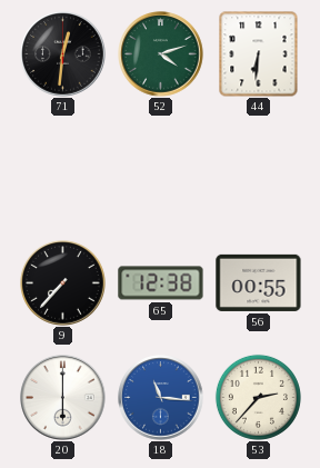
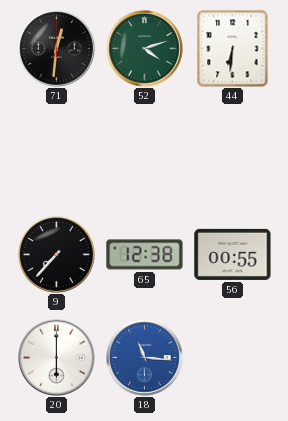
53: 2:37 -> none (258, 397)
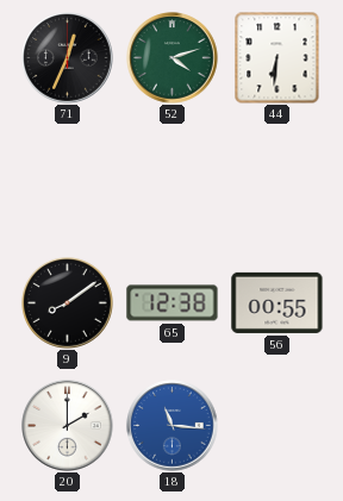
71: 12:31 -> 12:34 (68, 58)
9: 7:37 -> 8:09 (68, 303)
20: 6:00 -> 2:00 (68, 426)
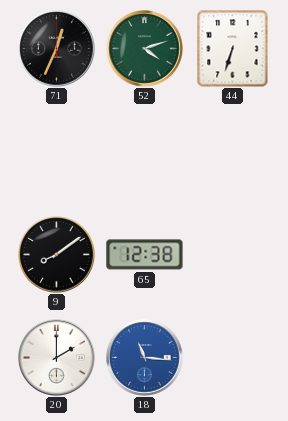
44: 6:31 -> 6:33 (233, 48)
56: 00:55 -> none (277, 302)
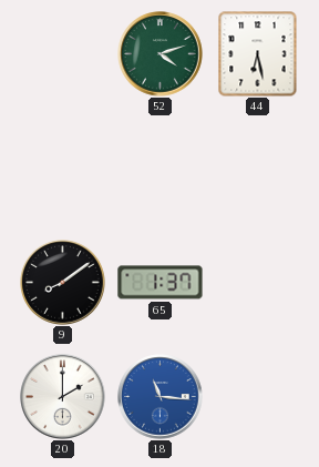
71: 12:34 -> none (57, 49)
44: 6:33 -> 6:28 (258, 53)
65: 12:38 -> 1:37 (161, 283)
